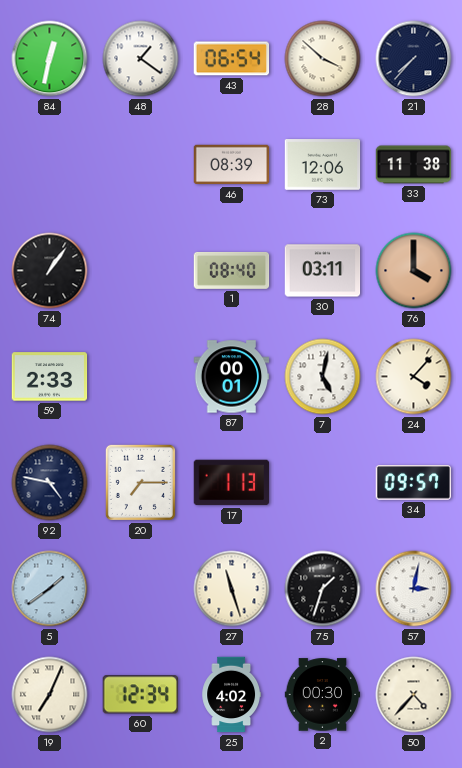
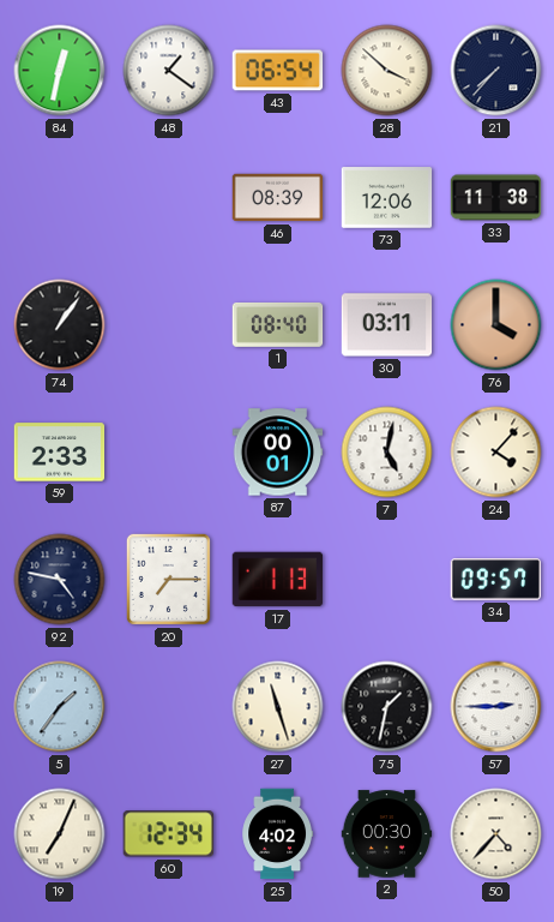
5: 1:39 -> 1:36 (60, 707)
75: 1:33 -> 1:32 (387, 707)
57: 3:02 -> 2:45 (496, 707)
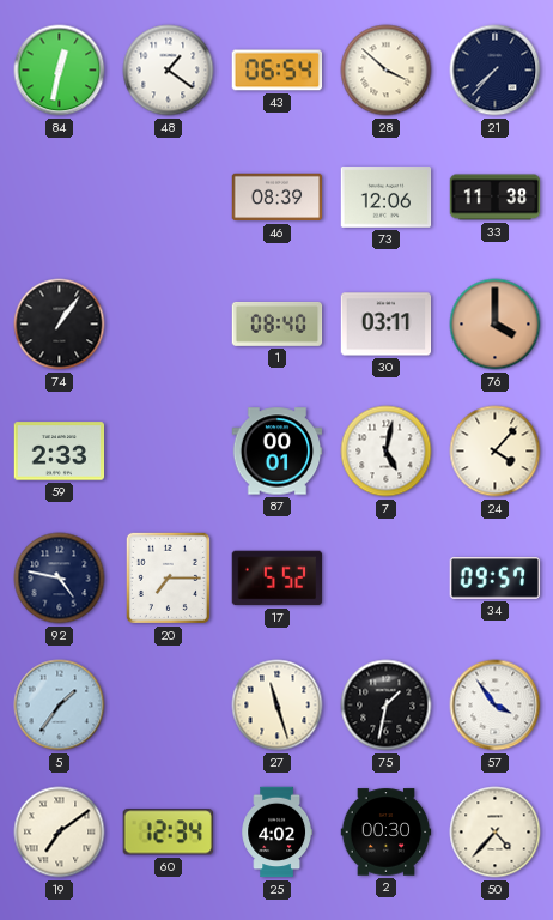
17: 1:13 -> 5:52 (278, 579)
57: 2:45 -> 3:54 (496, 706)
19: 7:04 -> 7:09 (60, 833)
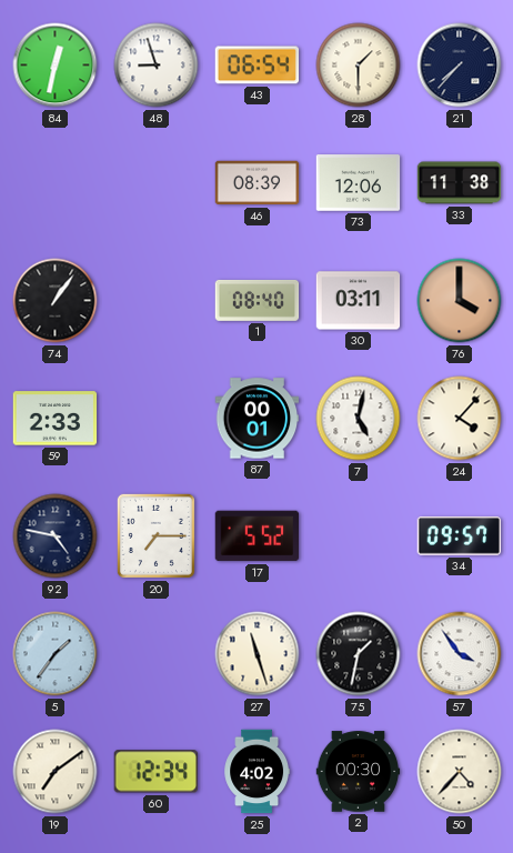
48: 1:21 -> 8:57 (157, 66)
28: 3:52 -> 1:30 (359, 66)
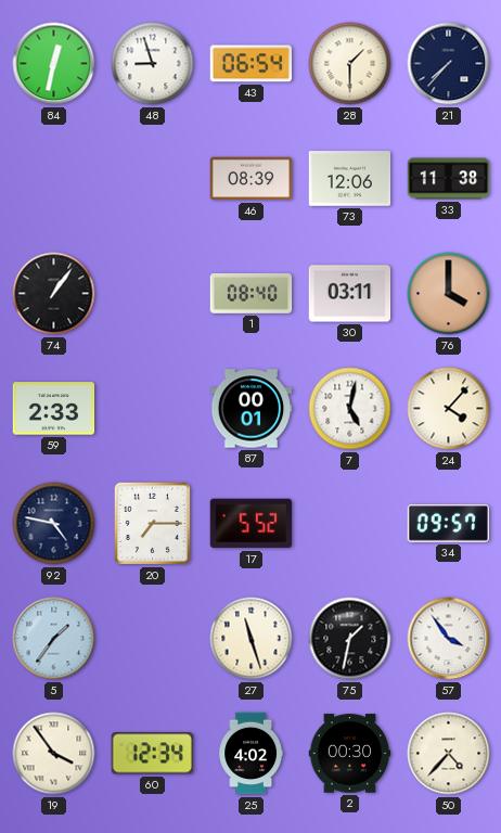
19: 7:09 -> 3:54 (54, 754)
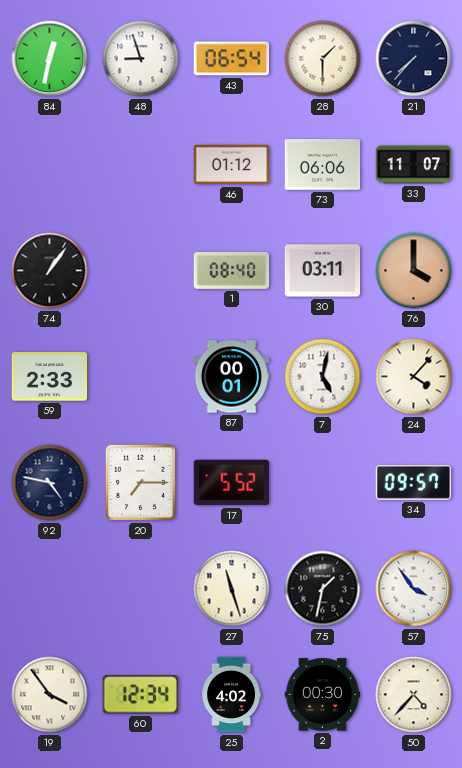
46: 08:39 -> 01:12 (232, 165)
73: 12:06 -> 06:06 (323, 165)
33: 11:38 -> 11:07 (414, 165)
5: 1:36 -> none (54, 639)
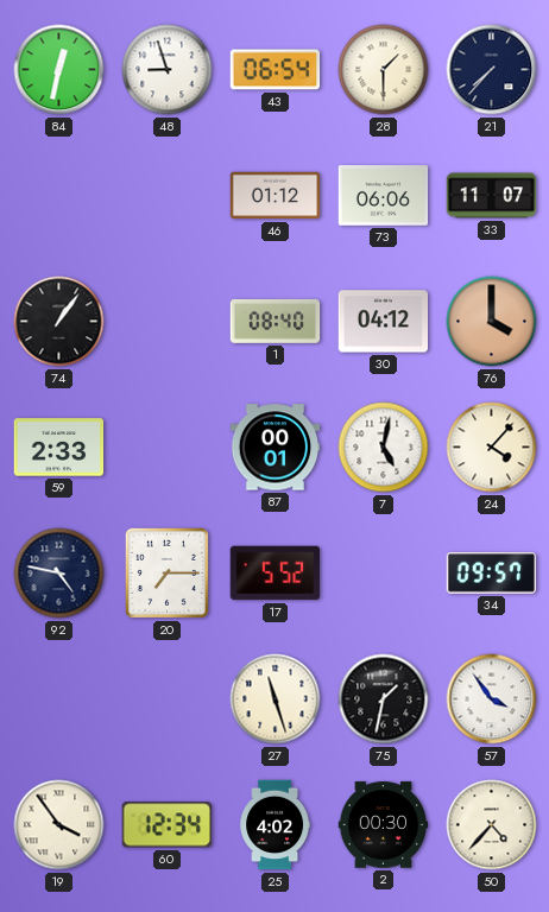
30: 03:11 -> 04:12 (384, 322)
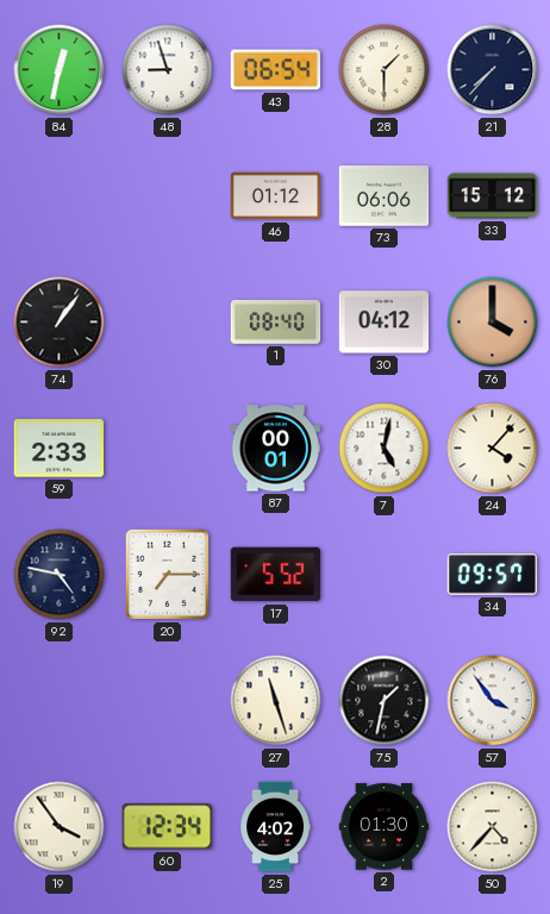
33: 11:07 -> 15:12 (493, 196)
2: 00:30 -> 01:30 (385, 827)
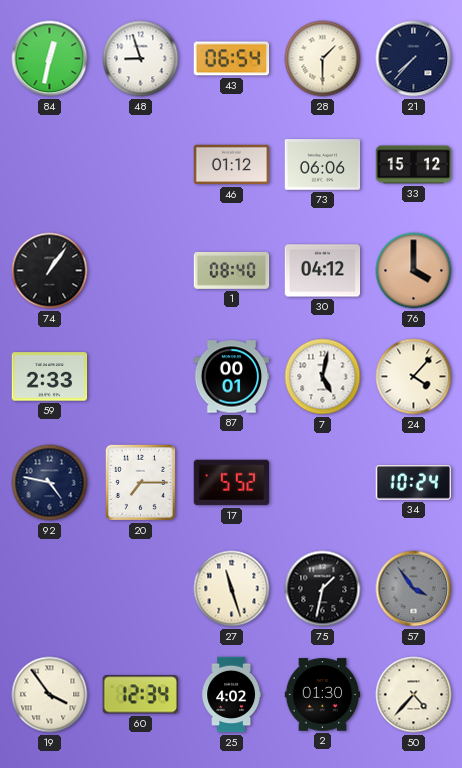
34: 09:57 -> 10:24 (414, 483)
57 dial: white -> grey (414, 589)
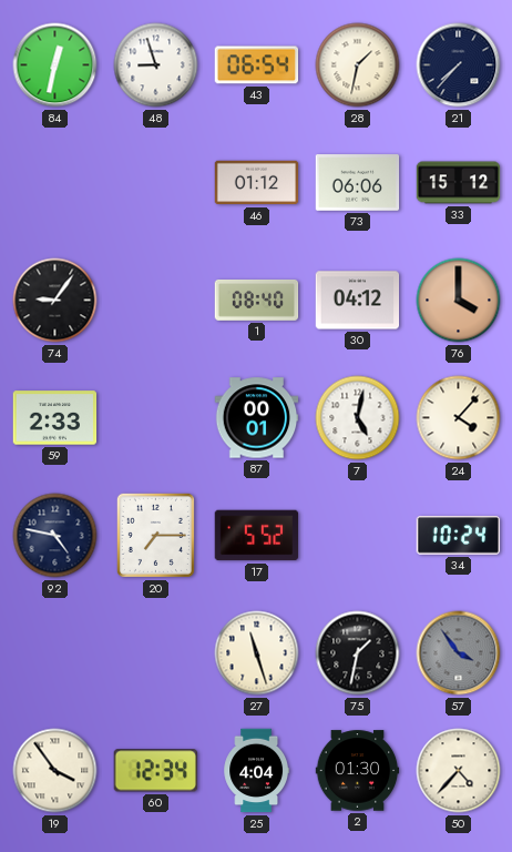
28: 1:30 -> 1:32 (358, 65)
74: 1:06 -> 9:06 (55, 301)
25: 4:02 -> 4:04 (256, 771)
